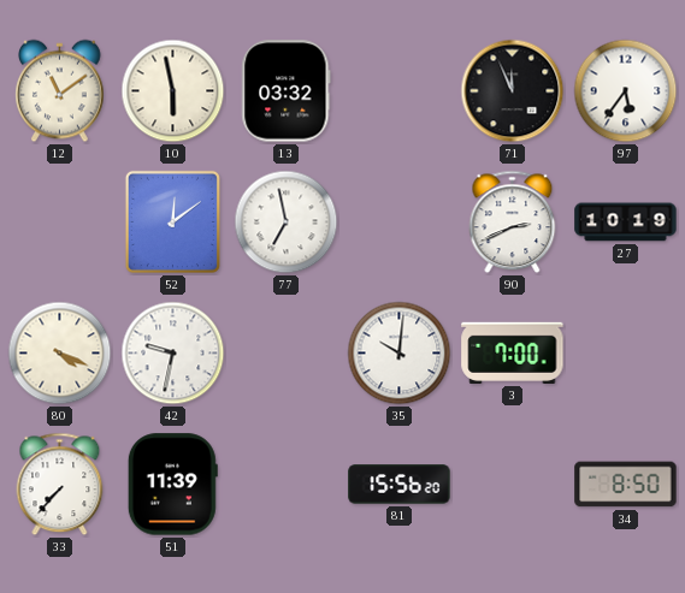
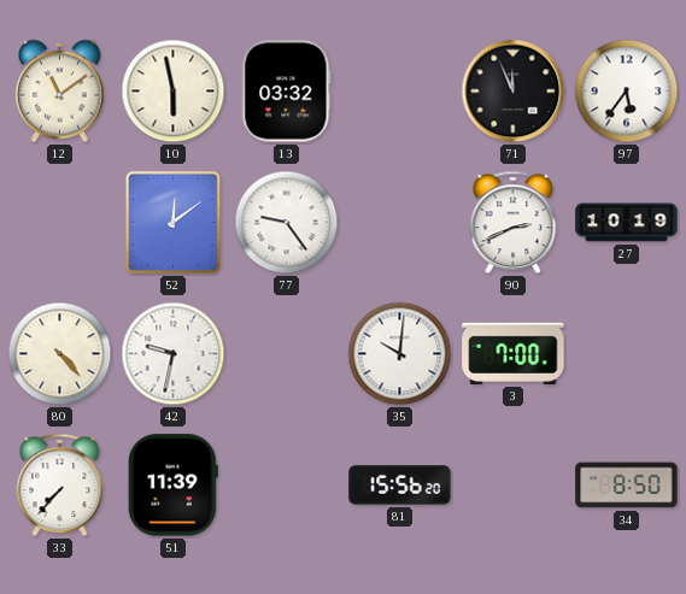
77: 6:58 -> 9:24 (287, 223)
80: 4:19 -> 4:23 (60, 354)
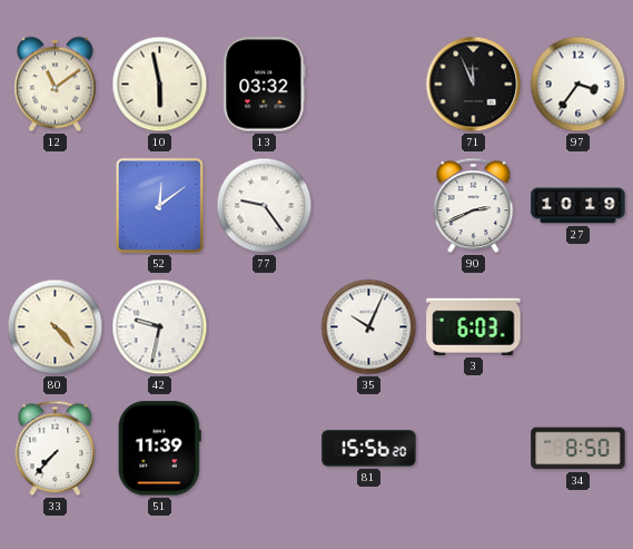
97: 5:36 -> 3:36 (578, 85)
35: 10:01 -> 10:04 (369, 327)
3: 7:00 -> 6:03 (474, 326)
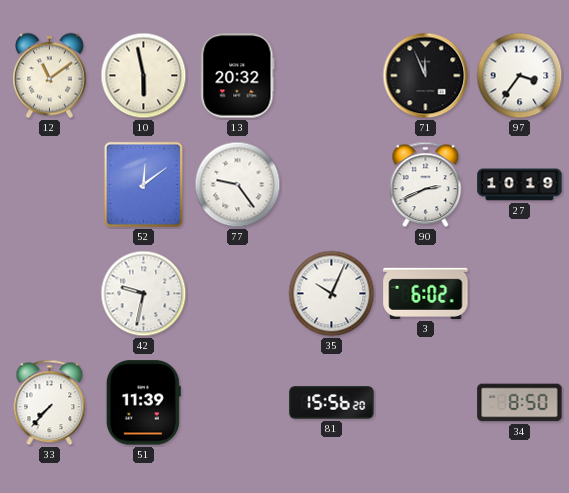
13: 03:32 -> 20:32 (238, 76)
80: 4:23 -> none (56, 327)
3: 6:03 -> 6:02 (426, 293)
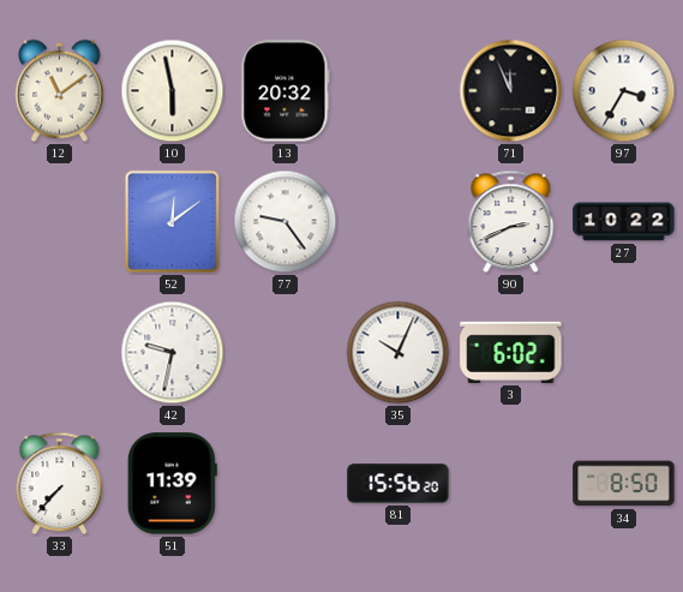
97: 3:36 -> 3:35 (624, 91)
27: 10:19 -> 10:22 (624, 222)
